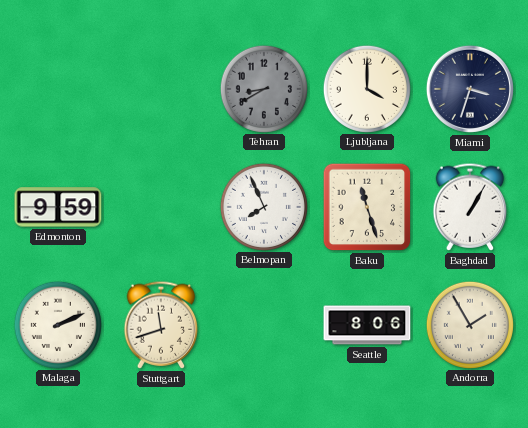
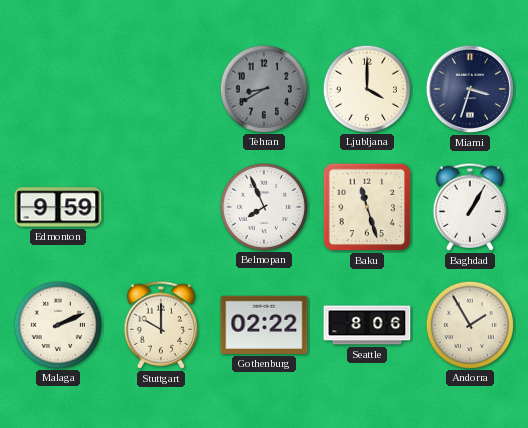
Stuttgart: 11:42 -> 10:00 (161, 325)
Gothenburg: none -> 02:22 (264, 325)
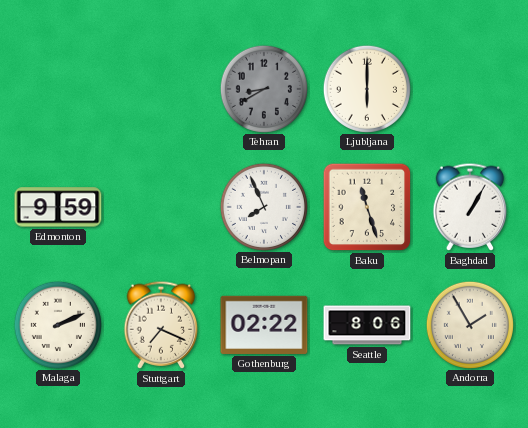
Ljubljana: 4:00 -> 6:00 (366, 88)
Miami: 3:33 -> none (470, 89)
Stuttgart: 10:00 -> 7:19 (161, 325)
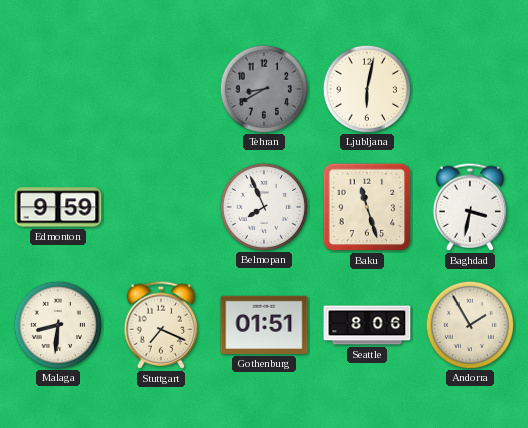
Ljubljana: 6:00 -> 6:02 (366, 88)
Baghdad: 1:05 -> 3:32 (470, 207)
Malaga: 2:11 -> 8:31 (57, 324)
Gothenburg: 02:22 -> 01:51 (264, 325)
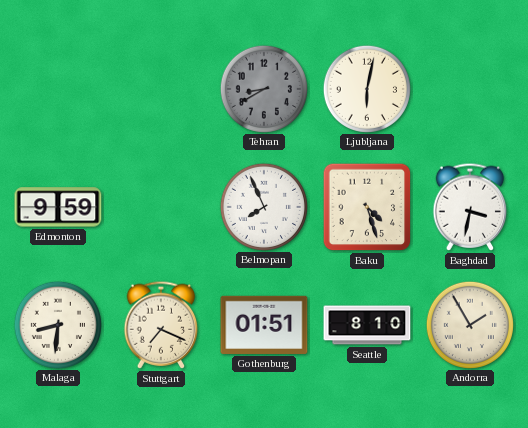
Baku: 11:27 -> 4:27 (367, 207)
Seattle: 8:06 -> 8:10 (367, 325)
